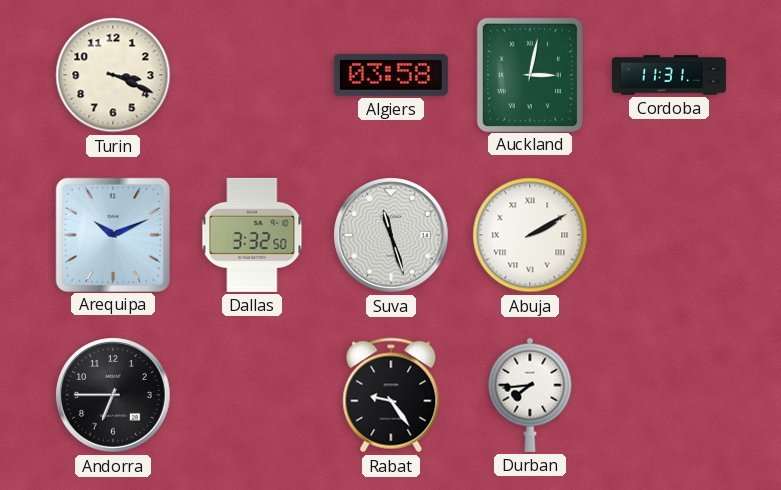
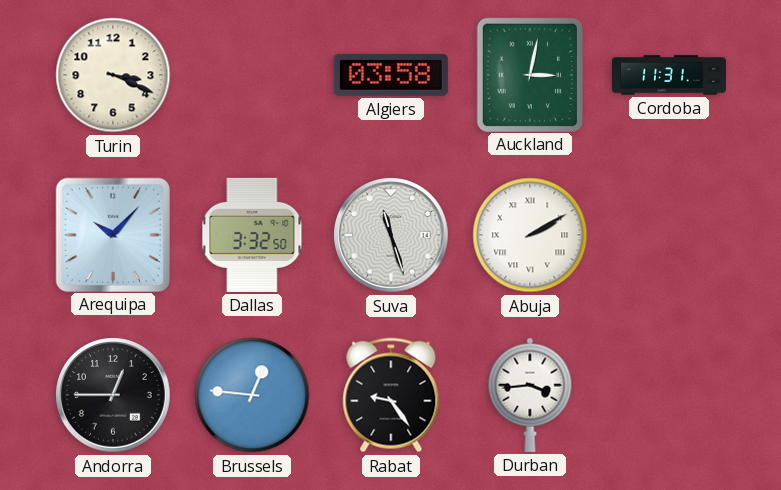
Arequipa: 10:11 -> 10:07 (112, 234)
Andorra: 6:45 -> 12:45 (113, 395)
Brussels: none -> 12:46 (252, 395)
Durban: 7:44 -> 3:44 (530, 395)
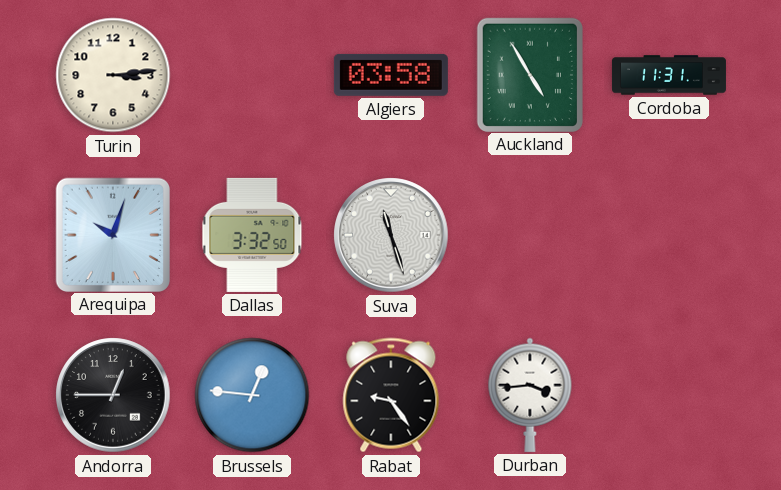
Turin: 3:19 -> 3:14 (113, 75)
Auckland: 3:02 -> 4:55 (530, 74)
Arequipa: 10:07 -> 10:03 (112, 234)
Abuja: 2:10 -> none (530, 235)
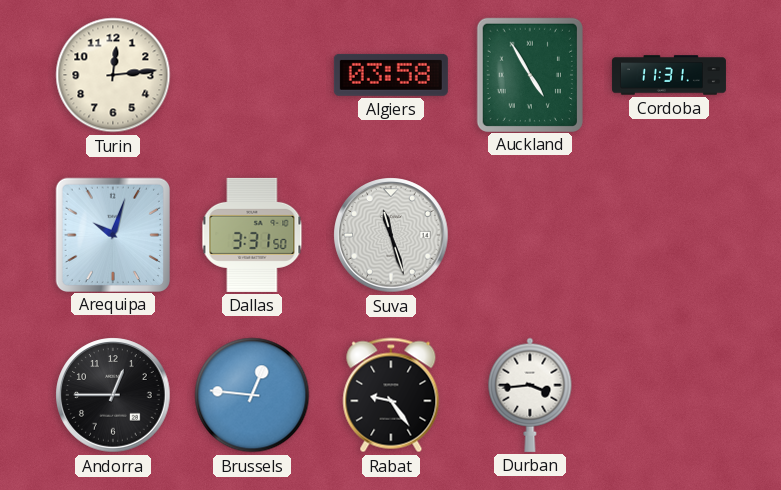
Turin: 3:14 -> 12:14 (113, 75)
Dallas: 3:32 -> 3:31 (252, 235)
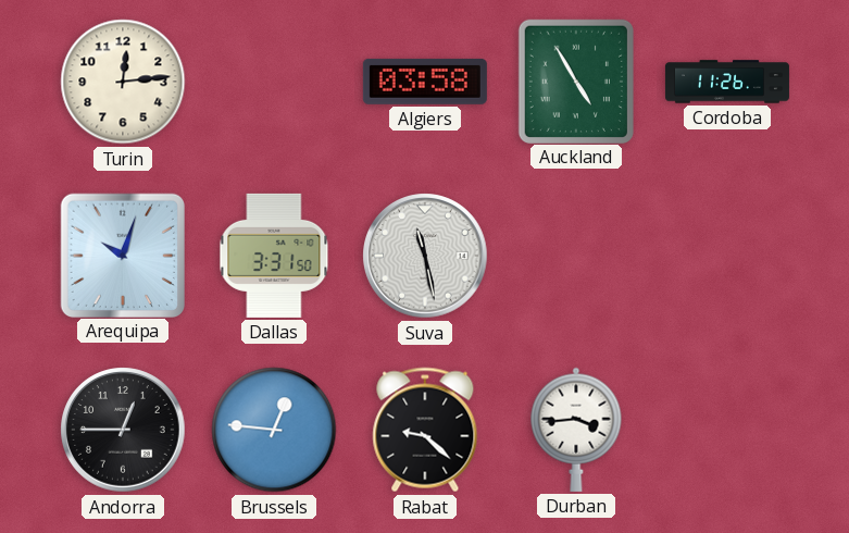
Cordoba: 11:31 -> 11:26 (727, 82)
Suva: 11:27 -> 11:28 (425, 256)
Rabat: 9:24 -> 9:22 (425, 430)
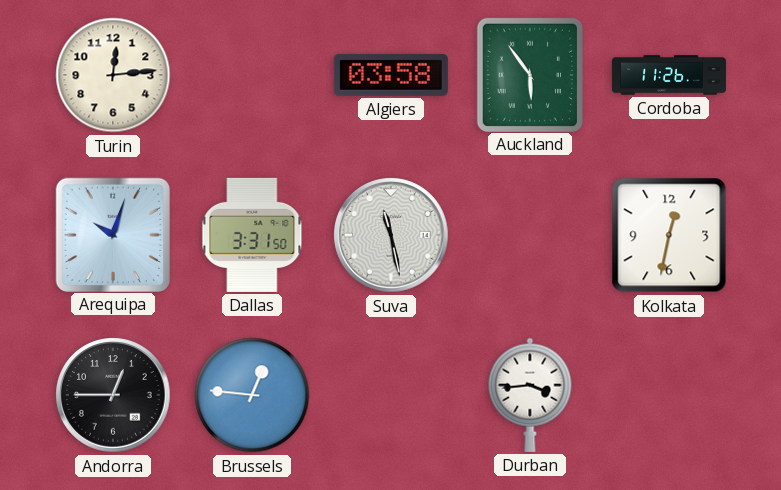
Auckland: 4:55 -> 5:54 (530, 74)
Kolkata: none -> 12:32 (669, 235)
Rabat: 9:22 -> none (425, 430)
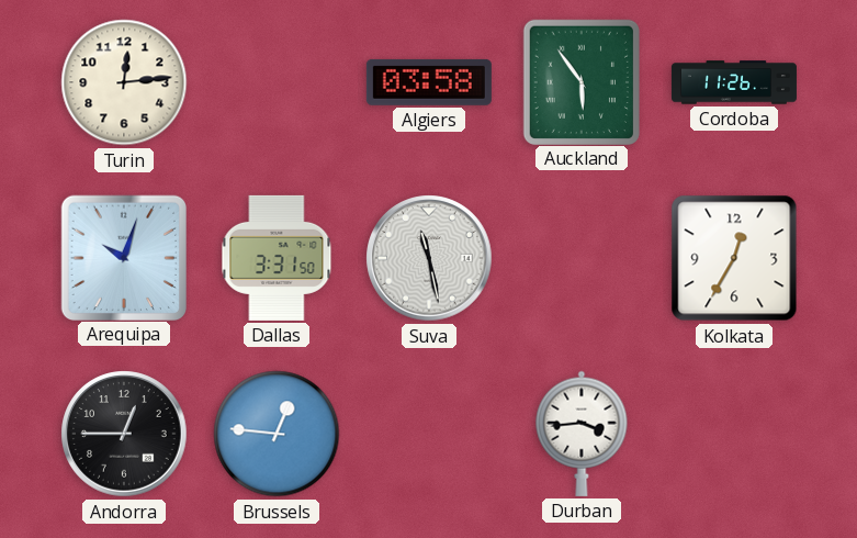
Kolkata: 12:32 -> 12:35 (734, 258)
